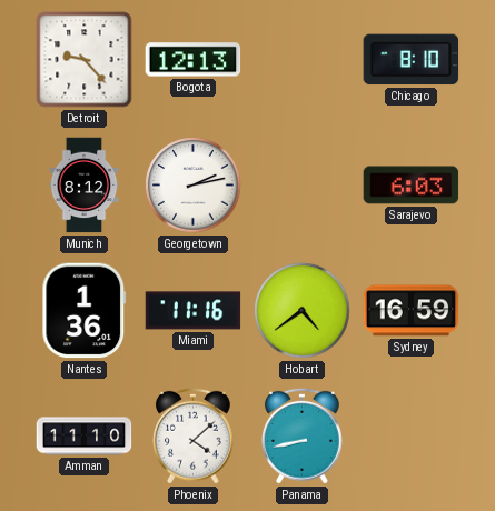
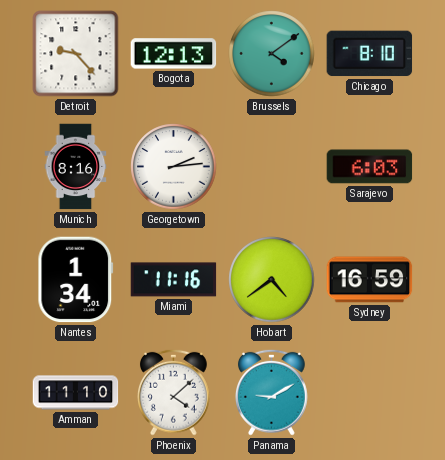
Brussels: none -> 4:09 (272, 54)
Munich: 8:12 -> 8:16 (76, 167)
Georgetown: 2:13 -> 2:14 (174, 167)
Nantes: 1:36 -> 1:34 (76, 280)
Panama: 8:43 -> 9:10 (272, 392)
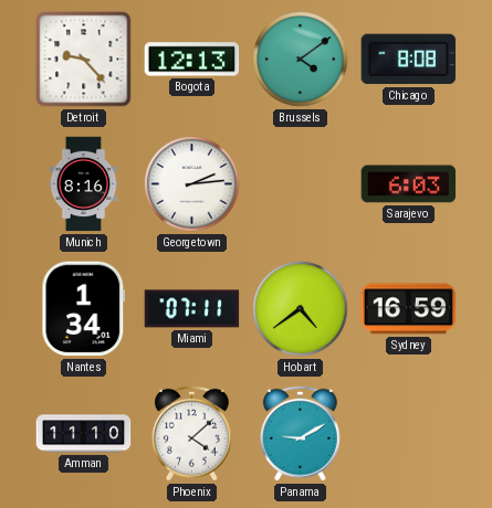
Chicago: 8:10 -> 8:08 (409, 60)
Miami: 11:16 -> 07:11 (192, 309)
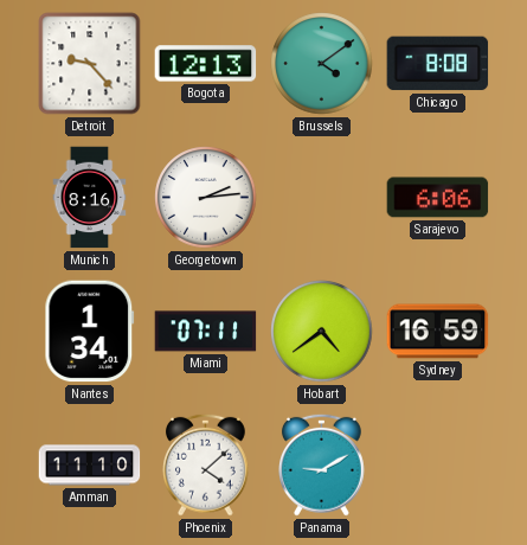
Sarajevo: 6:03 -> 6:06 (438, 198)
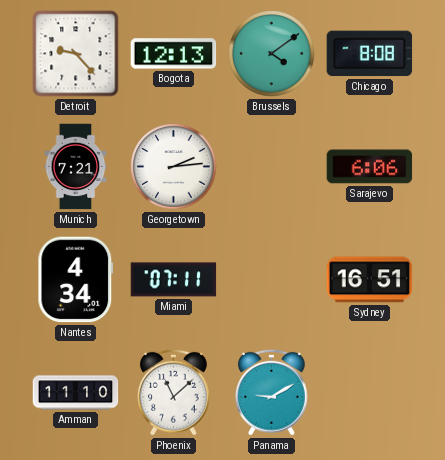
Munich: 8:16 -> 7:21 (76, 167)
Nantes: 1:34 -> 4:34 (76, 280)
Hobart: 4:39 -> none (322, 332)
Sydney: 16:59 -> 16:51 (370, 280)
Phoenix: 4:08 -> 11:08 (174, 392)
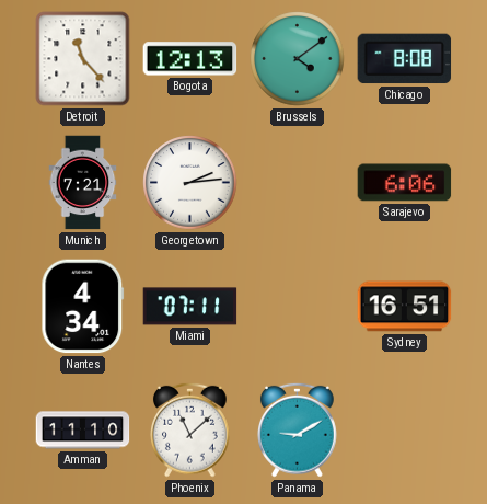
Detroit: 9:23 -> 11:23 (83, 59)
